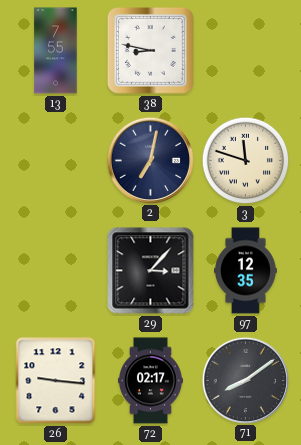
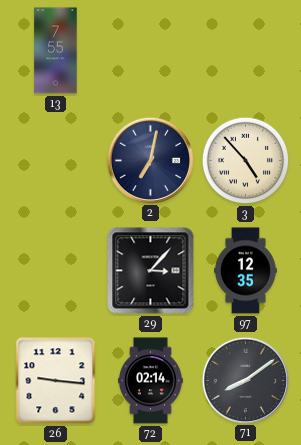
38: 8:47 -> none (150, 50)
3: 11:48 -> 4:53 (246, 161)
72: 02:17 -> 02:14 (151, 381)
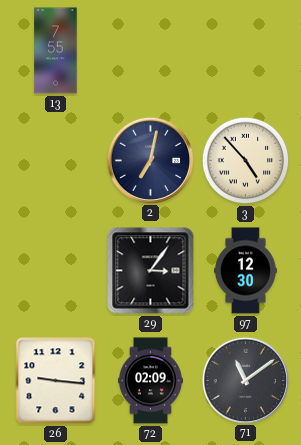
29: 3:07 -> 3:06 (151, 271)
97: 12:35 -> 12:30 (246, 271)
72: 02:14 -> 02:09 (151, 381)
71: 8:09 -> 11:09 (245, 380)
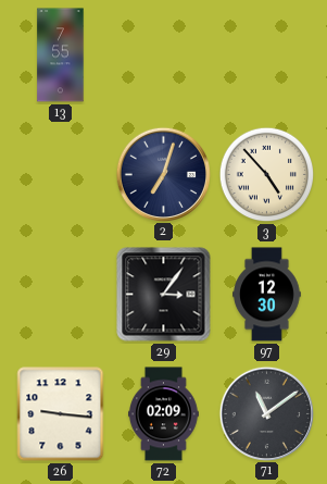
2: 7:02 -> 7:03 (163, 174)
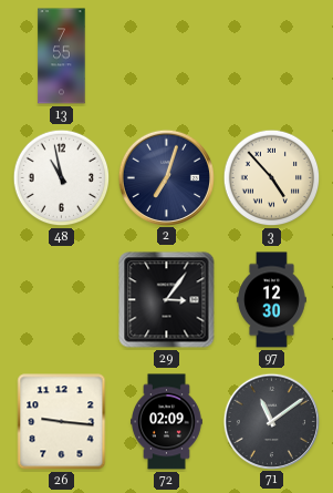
48: none -> 10:58 (62, 178)
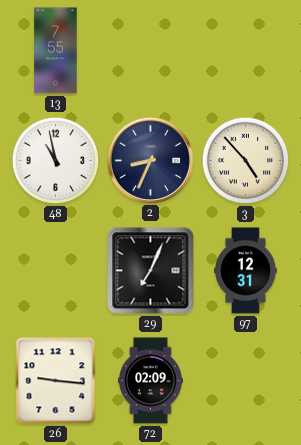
2: 7:03 -> 8:34 (150, 160)
29: 3:06 -> 7:04 (151, 271)
97: 12:30 -> 12:31 (246, 271)
71: 11:09 -> none (271, 421)
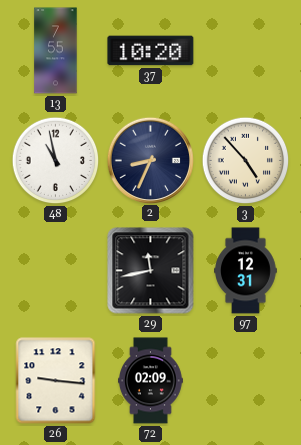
37: none -> 10:20 (151, 51)
29: 7:04 -> 11:43 (151, 271)
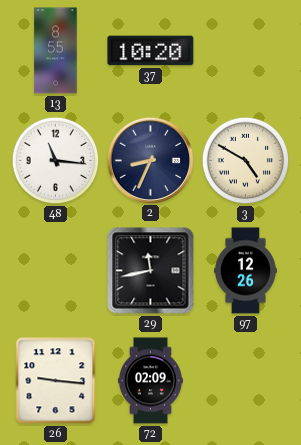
13: 7:55 -> 8:55 (56, 51)
48: 10:58 -> 11:16 (56, 161)
3: 4:53 -> 4:50 (246, 161)
97: 12:31 -> 12:26 (246, 271)
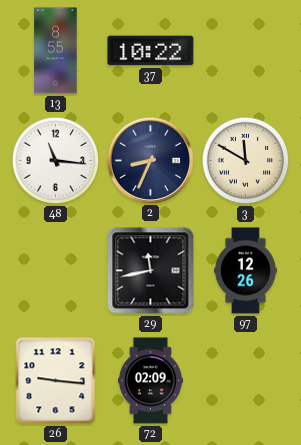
37: 10:20 -> 10:22 (151, 51)
3: 4:50 -> 11:50 (246, 161)
